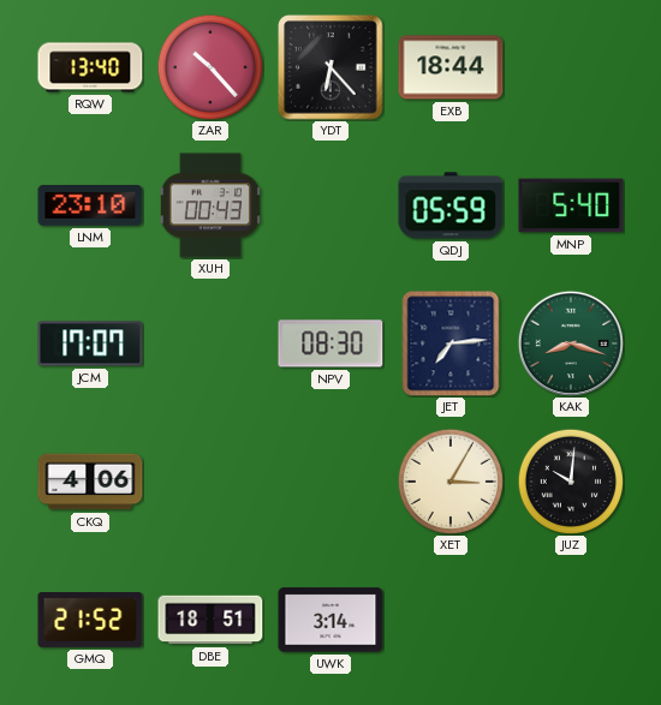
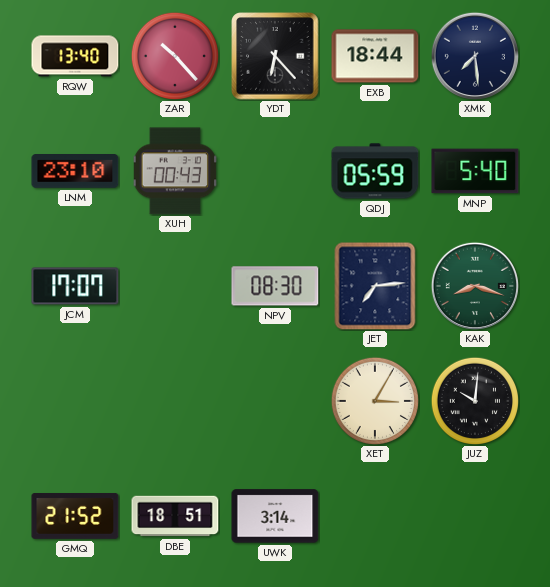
XMK: none -> 7:29 (475, 56)
CKQ: 4:06 -> none (90, 482)
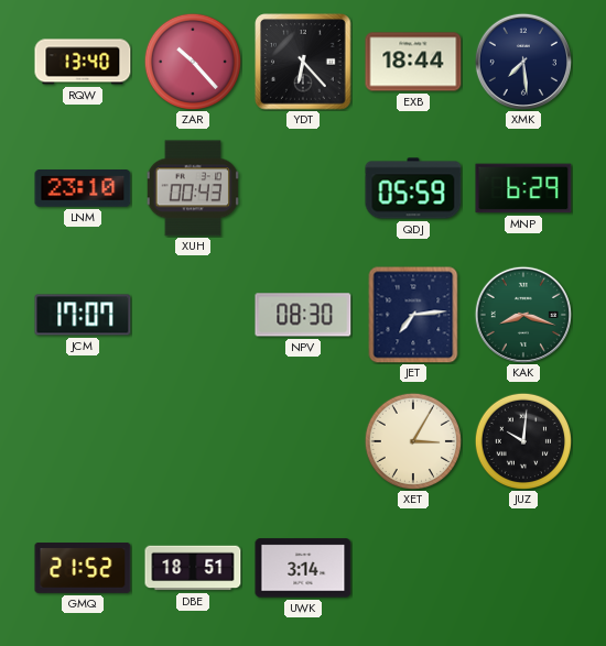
MNP: 5:40 -> 6:29 (523, 188)
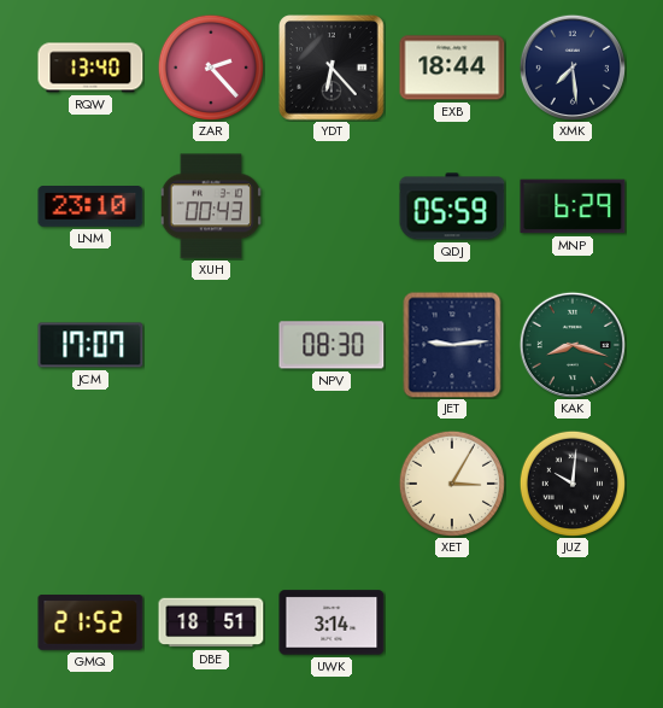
ZAR: 10:23 -> 2:23 (210, 66)
JET: 7:14 -> 9:14 (452, 345)
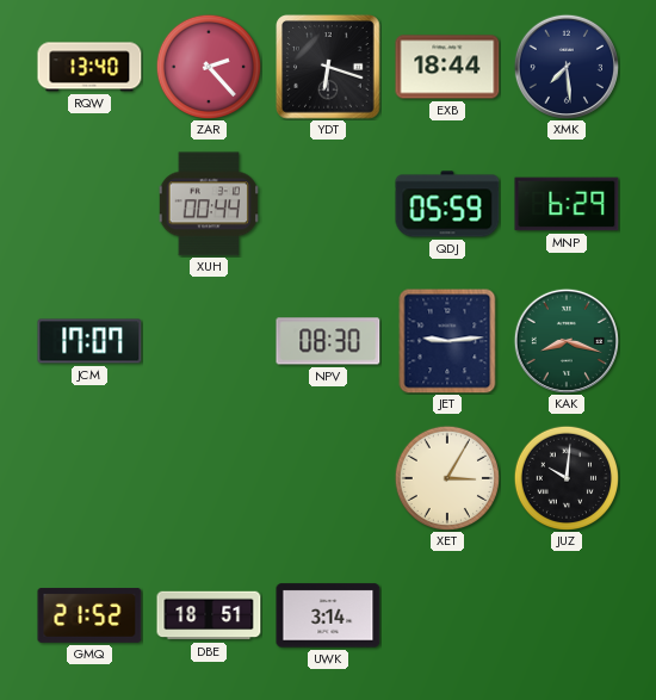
YDT: 6:23 -> 6:18 (328, 67)
LNM: 23:10 -> none (90, 207)
XUH: 00:43 -> 00:44 (208, 204)
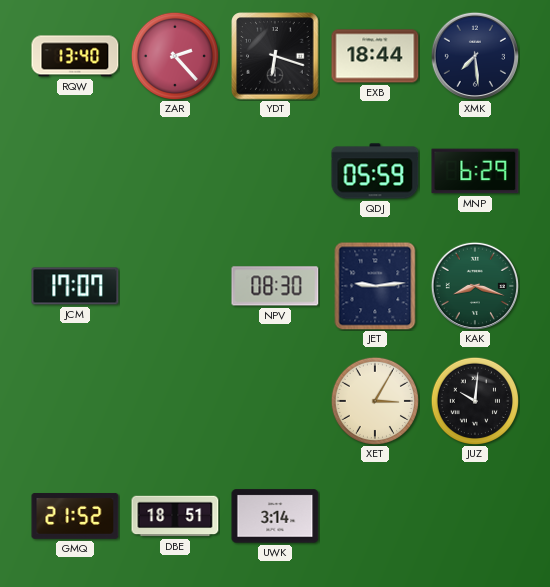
XUH: 00:44 -> none (208, 204)
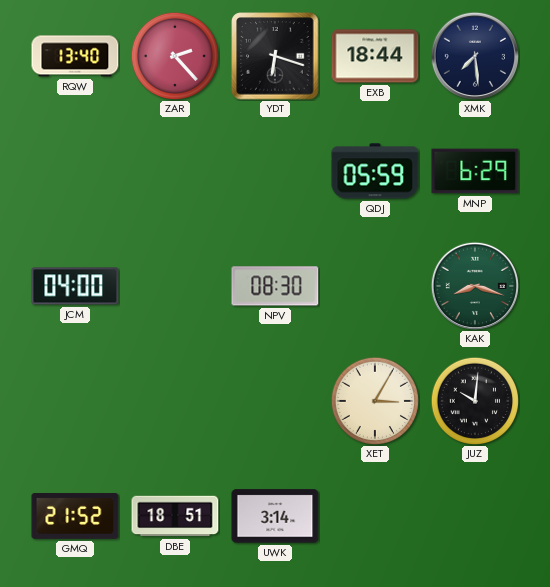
JCM: 17:07 -> 04:00 (75, 286)
JET: 9:14 -> none (375, 286)
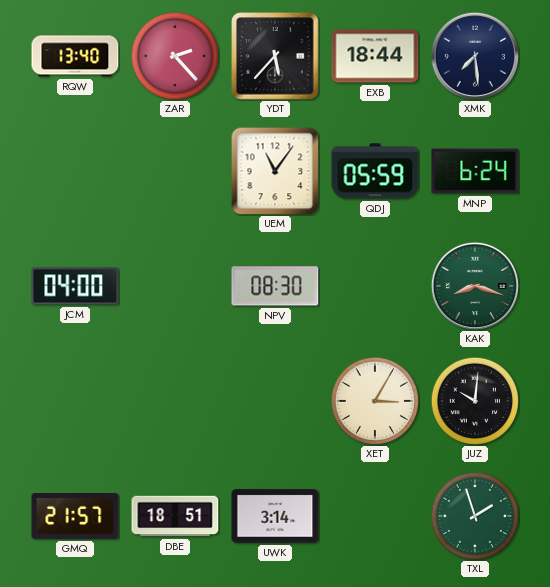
YDT: 6:18 -> 5:37 (275, 56)
UEM: none -> 11:06 (275, 171)
MNP: 6:29 -> 6:24 (475, 171)
GMQ: 21:52 -> 21:57 (75, 517)
TXL: none -> 1:57 (474, 515)
